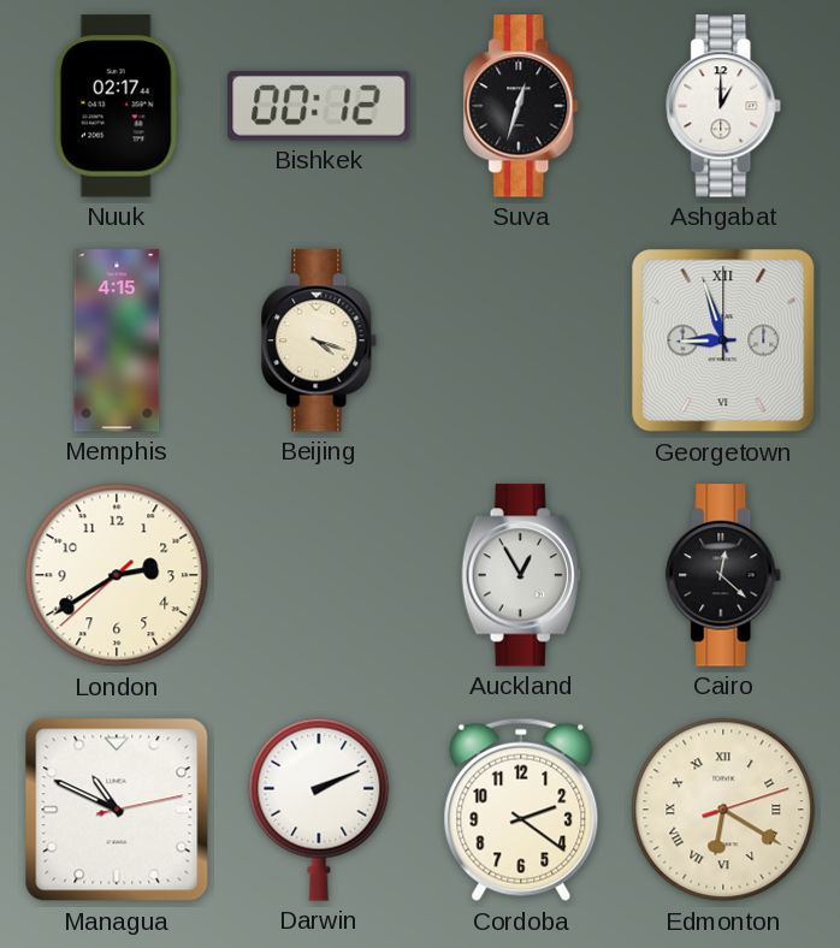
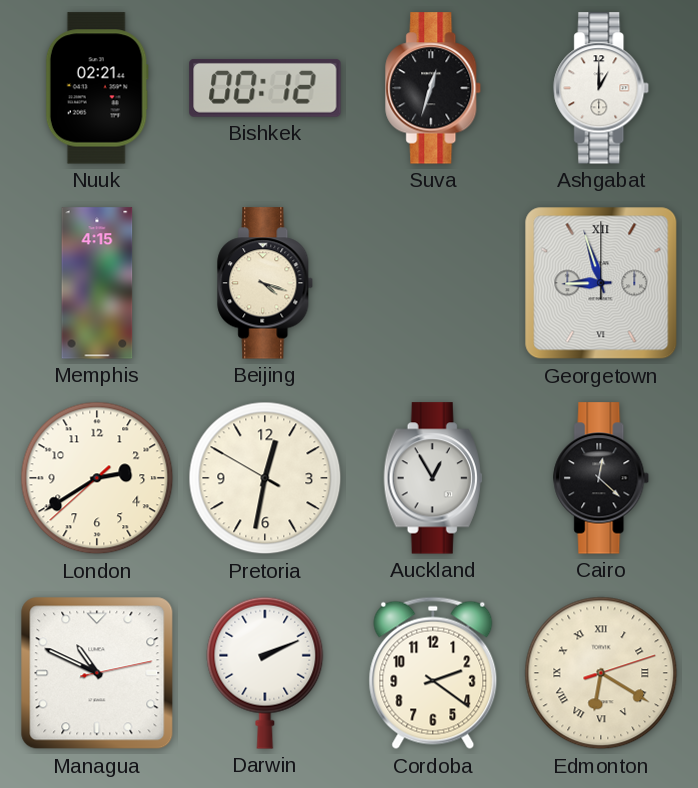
Nuuk: 02:17 -> 02:21 (97, 88)
Pretoria: none -> 12:31 (265, 478)
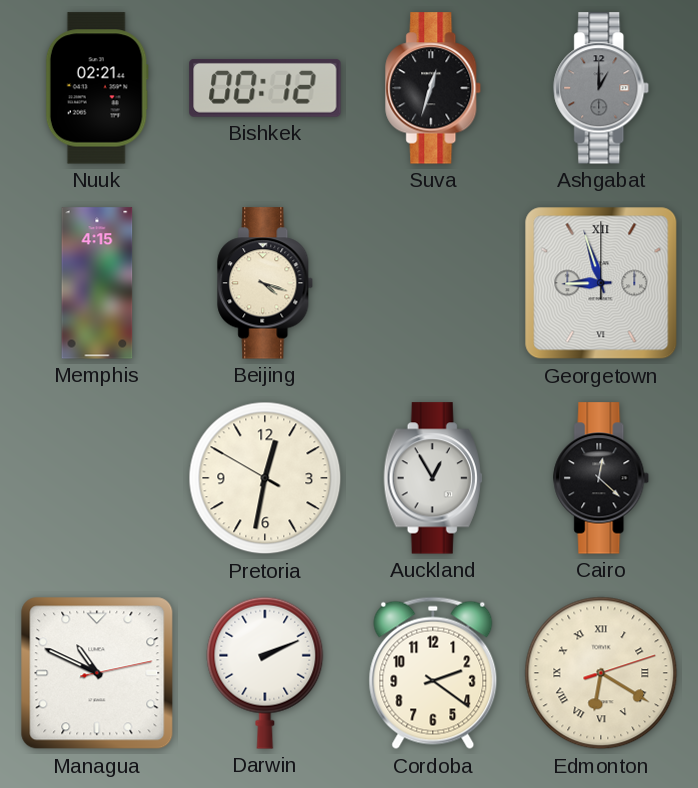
Ashgabat dial: white -> grey (602, 88)
London: 2:39 -> none (97, 478)
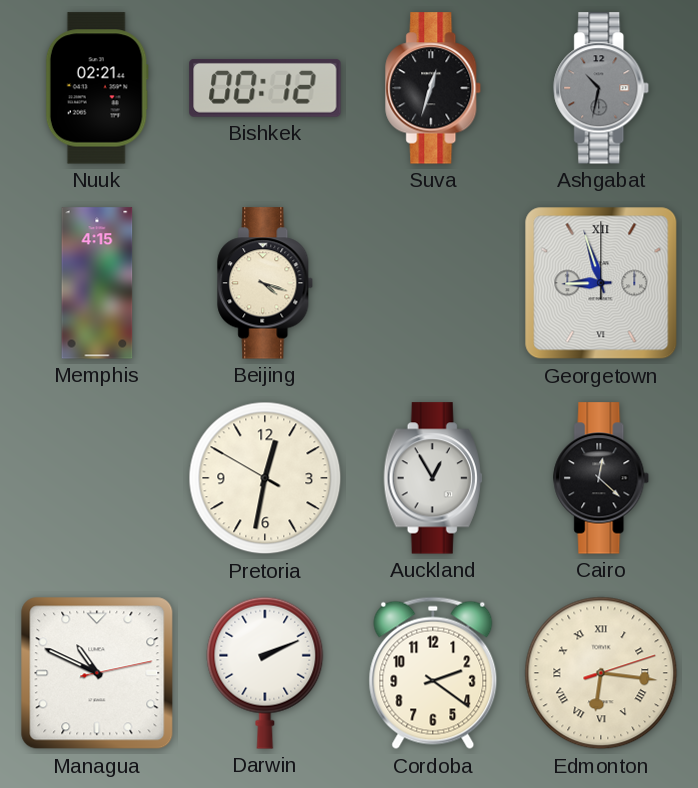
Ashgabat: 1:00 -> 10:32 (602, 88)
Edmonton: 6:20 -> 6:16 (601, 673)
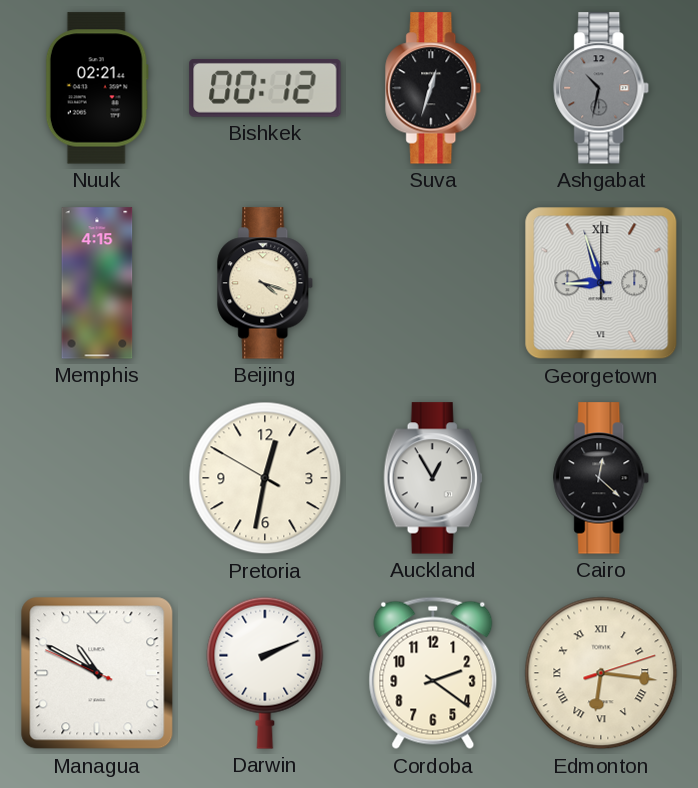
Managua: 10:49:13 -> 10:49:49 (97, 673)
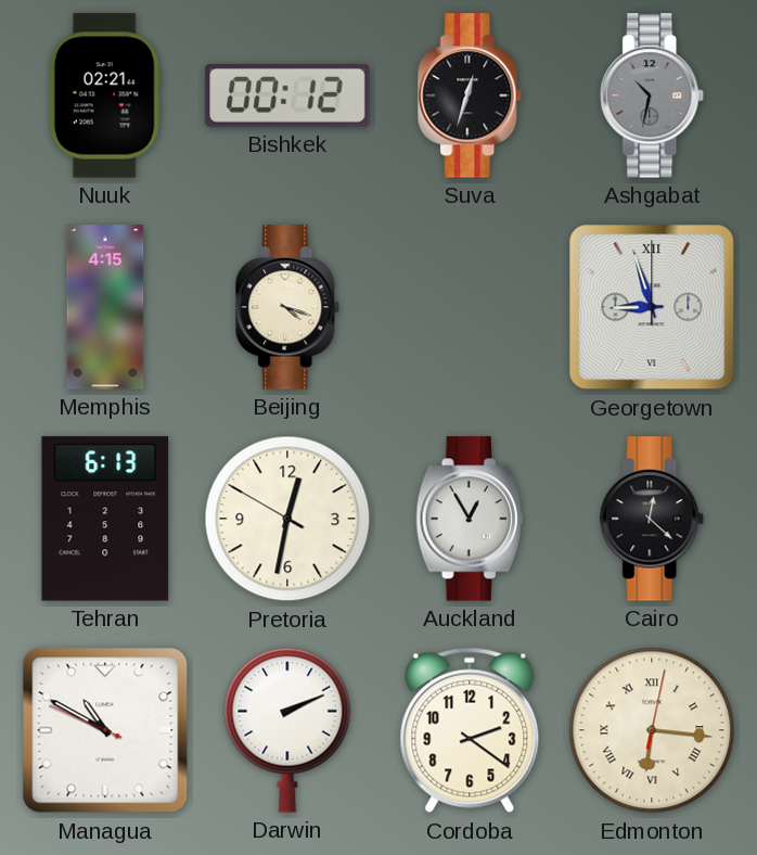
Tehran: none -> 6:13 (105, 519)
Edmonton: 6:16:12 -> 6:16:02 (652, 730)
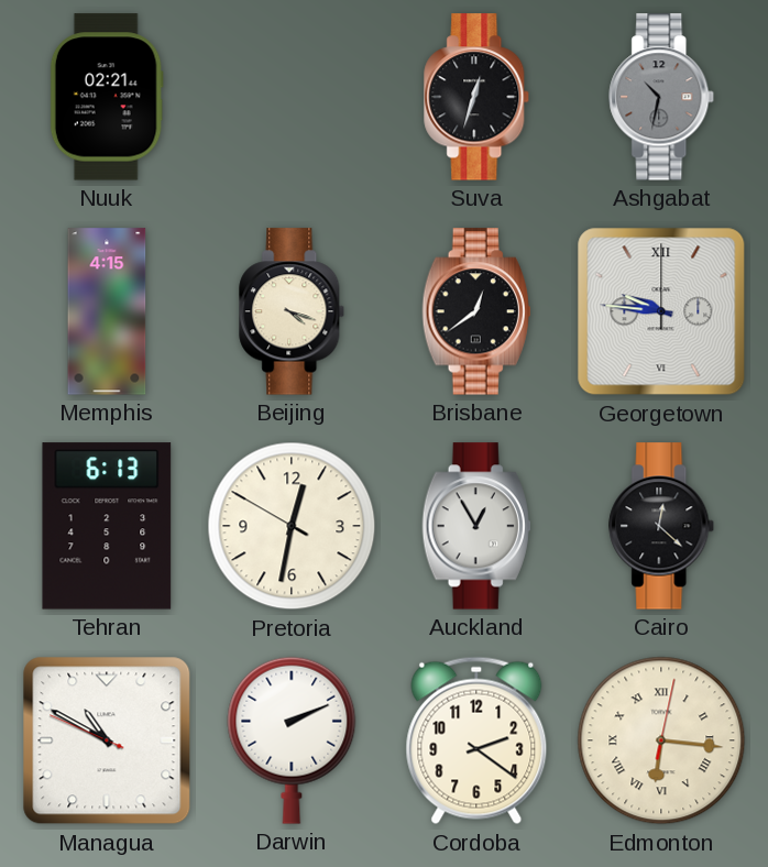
Bishkek: 00:12 -> none (287, 95)
Brisbane: none -> 12:39 (476, 311)
Georgetown: 8:57 -> 9:46 (661, 311)
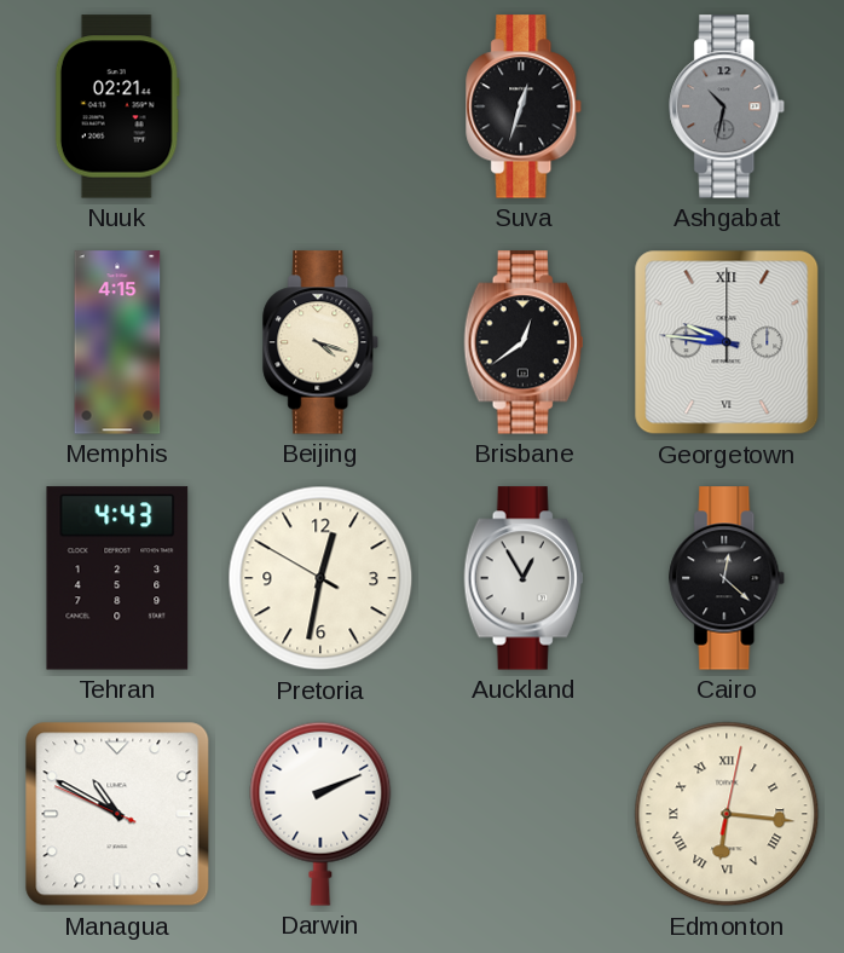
Tehran: 6:13 -> 4:43 (117, 578)
Cordoba: 2:21 -> none (476, 740)
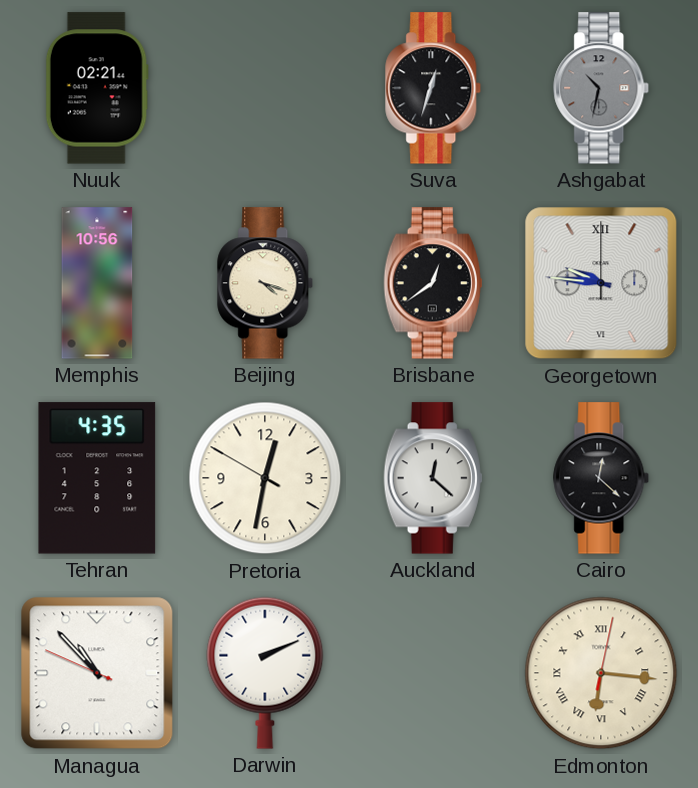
Memphis: 4:15 -> 10:56 (97, 283)
Tehran: 4:43 -> 4:35 (97, 478)
Auckland: 12:55 -> 12:22 (433, 478)
Managua: 10:49 -> 10:52 (97, 673)
